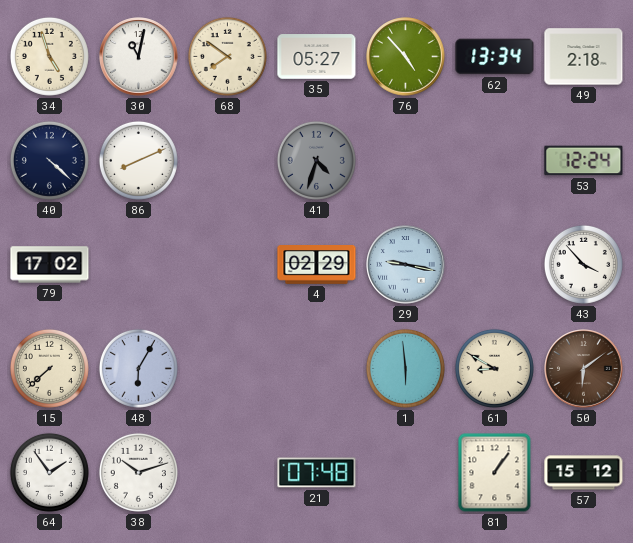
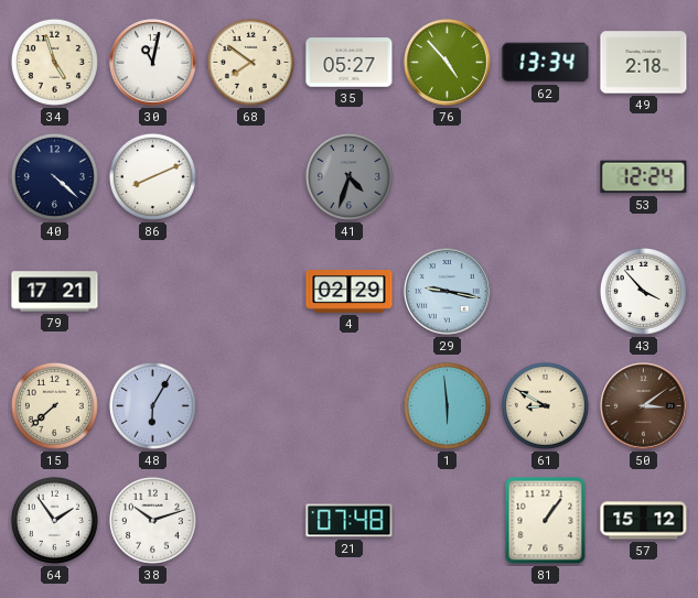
79: 17:02 -> 17:21 (55, 292)
50: 6:09 -> 3:09 (644, 406)
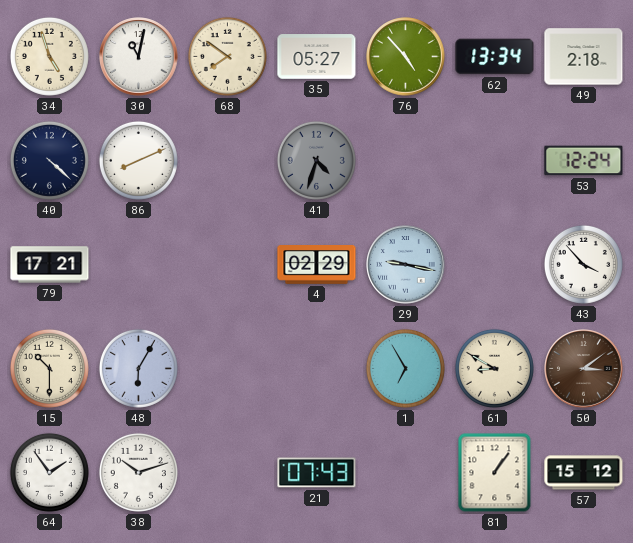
15: 7:38 -> 10:30 (49, 368)
1: 5:59 -> 6:55 (405, 368)
21: 07:48 -> 07:43 (317, 473)
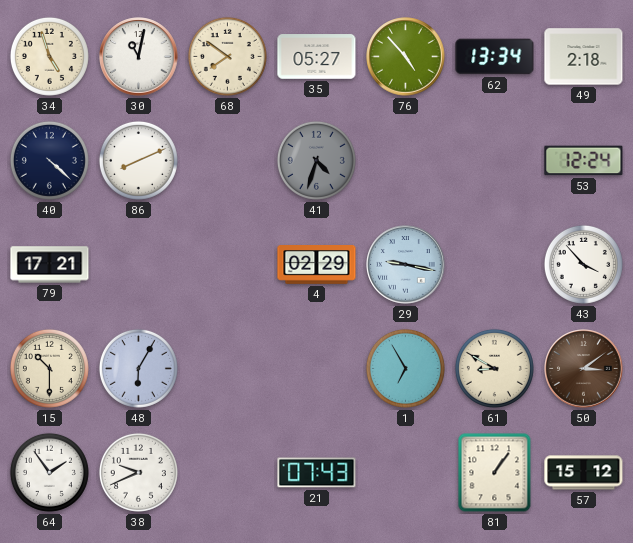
38: 10:12 -> 9:41 (138, 472)
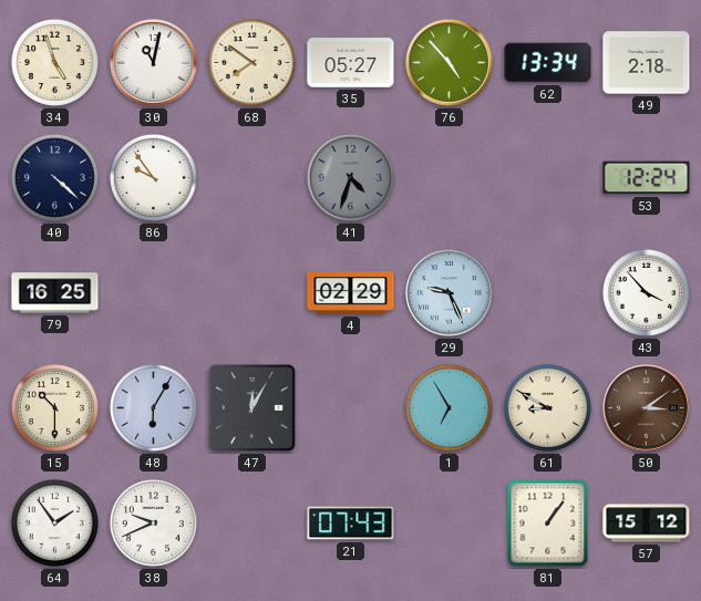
86: 8:11 -> 9:54 (153, 177)
79: 17:21 -> 16:25 (55, 293)
29: 9:17 -> 9:26 (450, 293)
47: none -> 12:05 (251, 407)
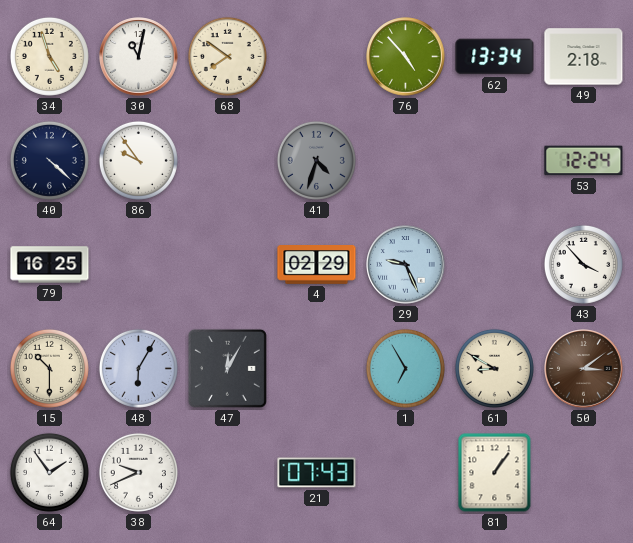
35: 05:27 -> none (351, 63)
57: 15:12 -> none (647, 524)
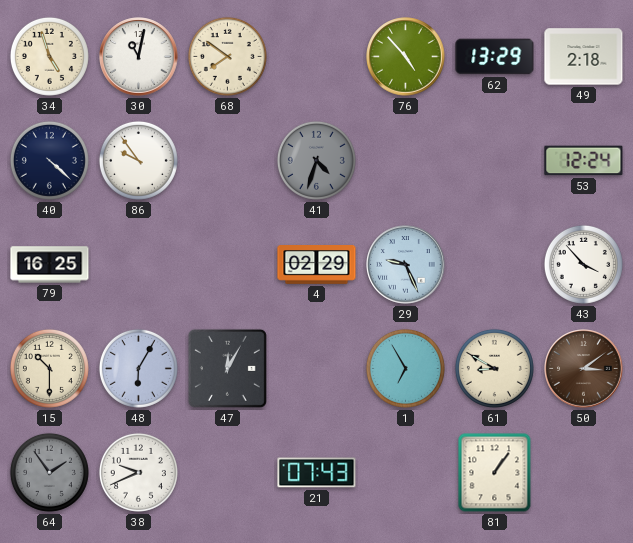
62: 13:34 -> 13:29 (495, 57)
64 dial: white -> grey (49, 472)
